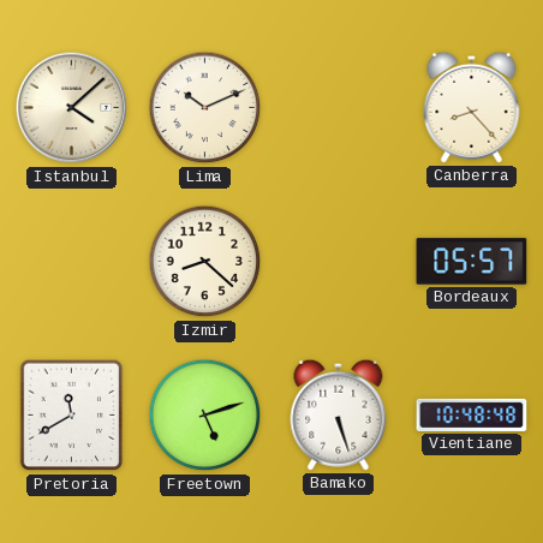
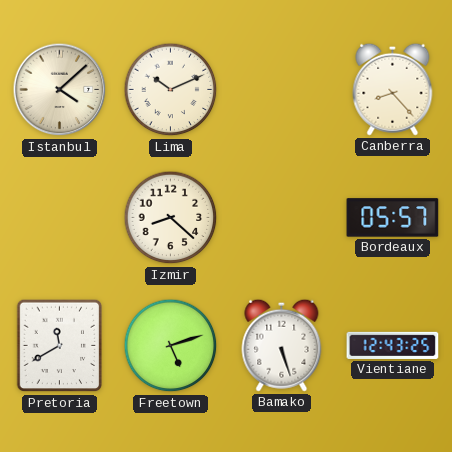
Vientiane: 10:48 -> 12:43 (393, 345)
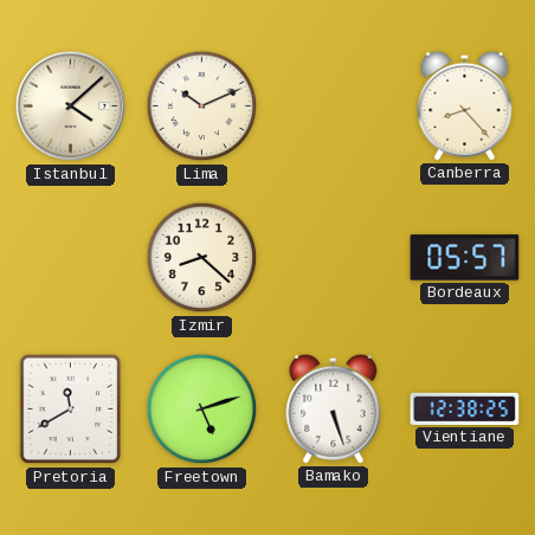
Vientiane: 12:43 -> 12:38 (465, 408)
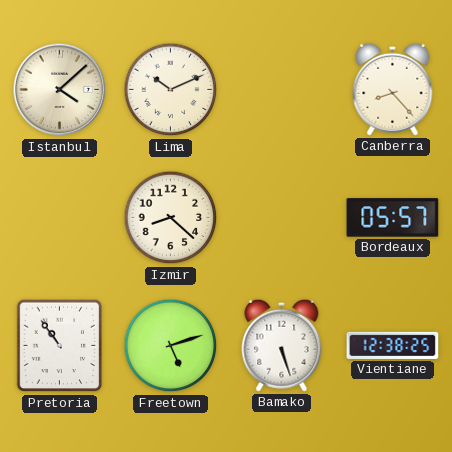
Pretoria: 11:40 -> 10:54 (60, 346)
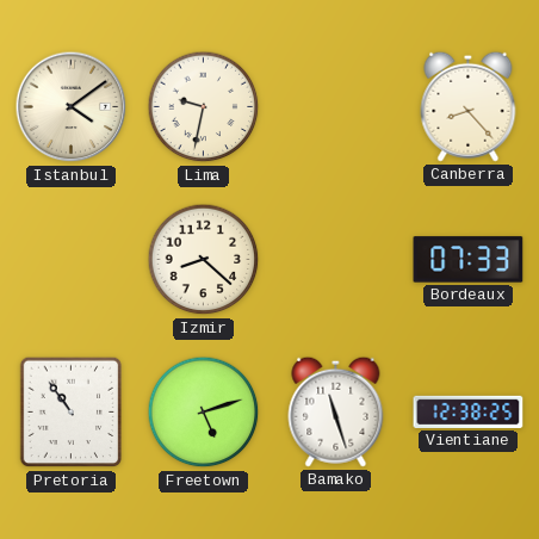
Istanbul: 4:08 -> 4:09 (72, 107)
Lima: 10:11 -> 9:32 (204, 107)
Bordeaux: 05:57 -> 07:33 (469, 260)
Bamako: 5:27 -> 11:27 (336, 411)
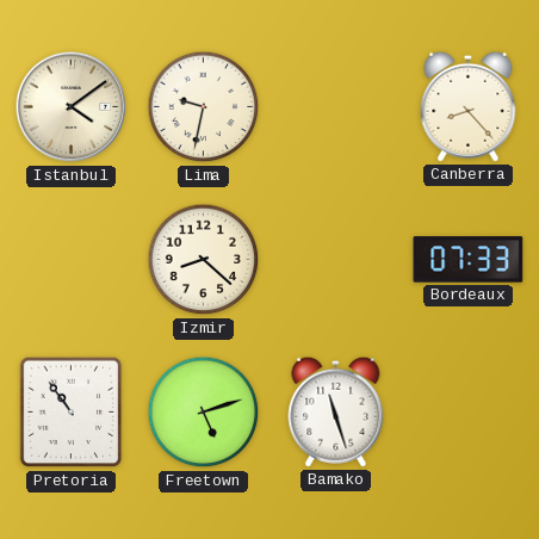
Vientiane: 12:38 -> none (469, 411)
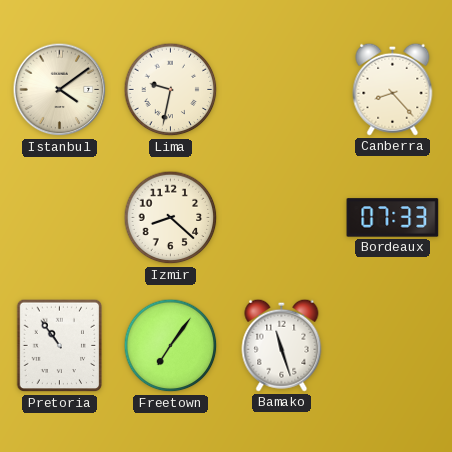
Freetown: 5:12 -> 7:06 (171, 346)
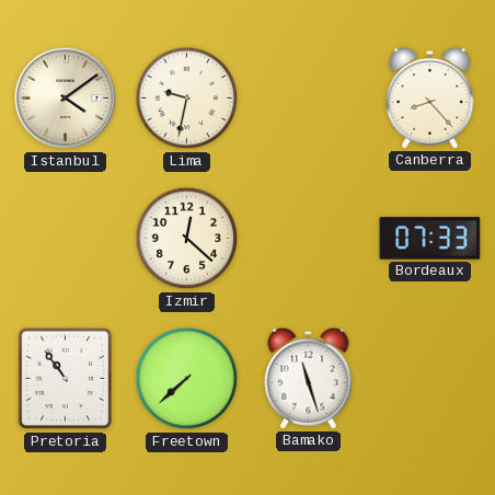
Izmir: 8:22 -> 12:22 (187, 239)
Freetown: 7:06 -> 7:38 (187, 379)
